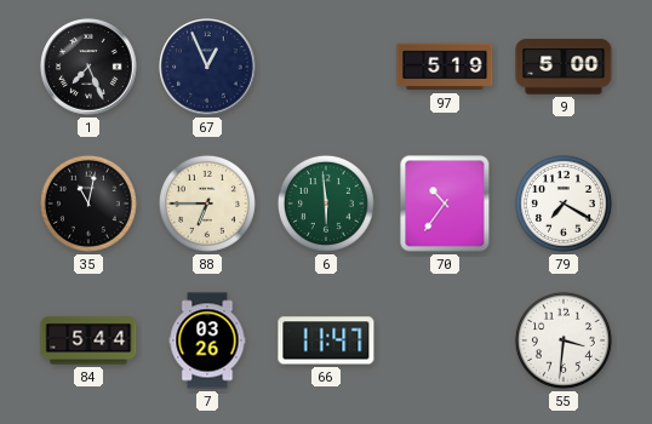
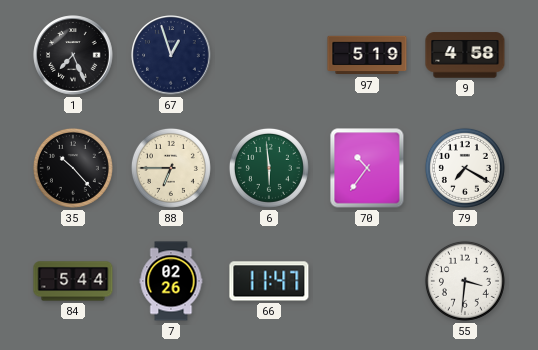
67: 12:56 -> 12:57 (171, 55)
9: 5:00 -> 4:58 (465, 55)
35: 11:02 -> 10:23 (73, 168)
7: 03:26 -> 02:26 (171, 281)
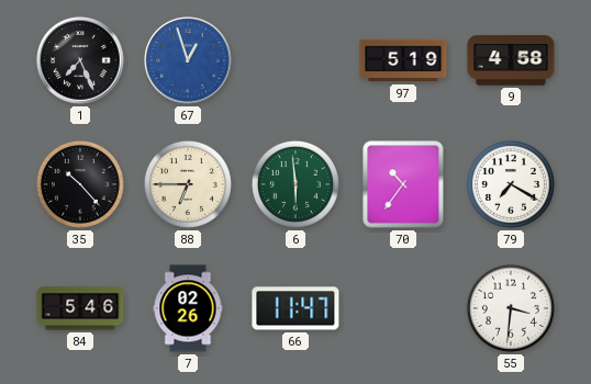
67 dial: navy -> blue (188, 60)
84: 5:44 -> 5:46 (80, 308)
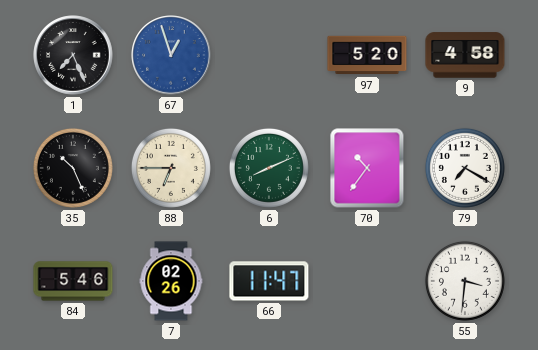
97: 5:19 -> 5:20 (367, 55)
35: 10:23 -> 10:26 (73, 168)
6: 5:59 -> 8:11 (269, 168)
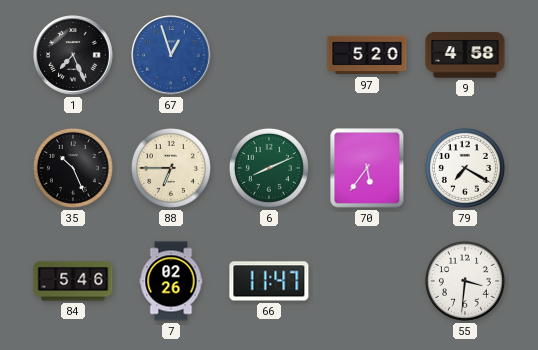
70: 10:36 -> 5:36 (367, 168)
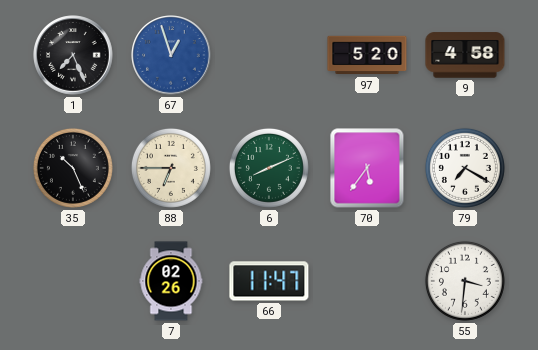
84: 5:46 -> none (73, 281)
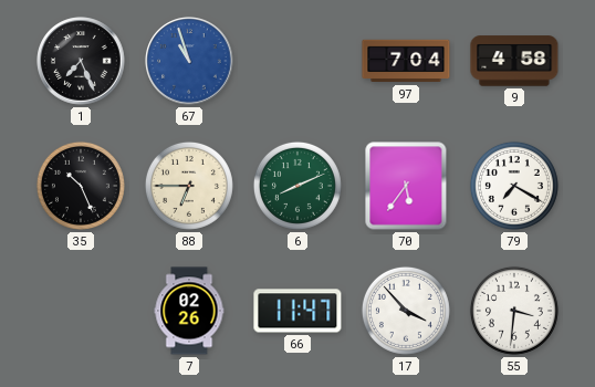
67: 12:57 -> 10:57 (189, 61)
97: 5:20 -> 7:04 (406, 61)
17: none -> 3:53 (406, 311)
